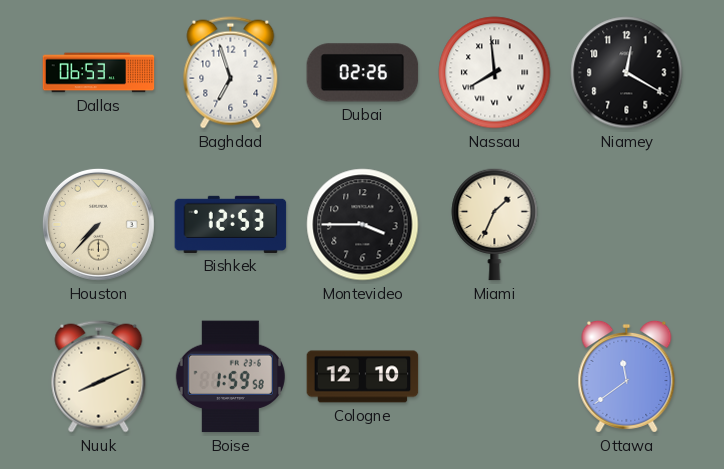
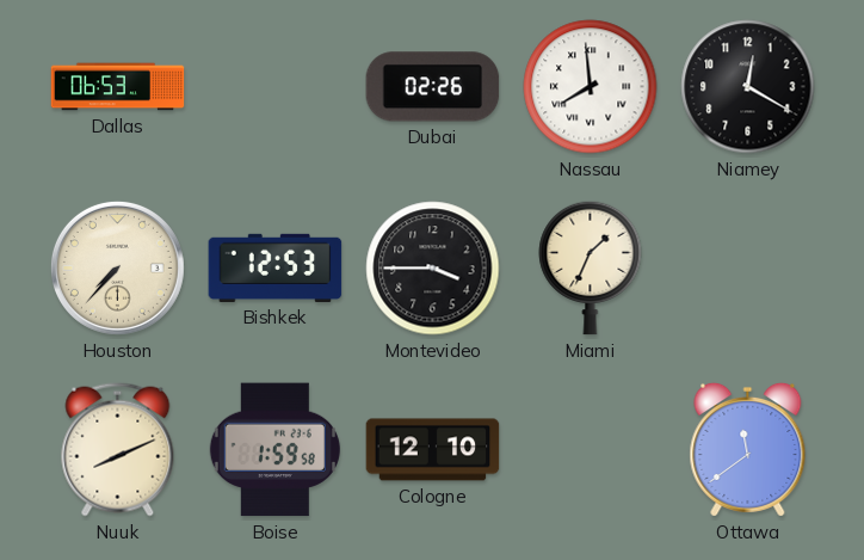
Baghdad: 6:57 -> none (231, 73)
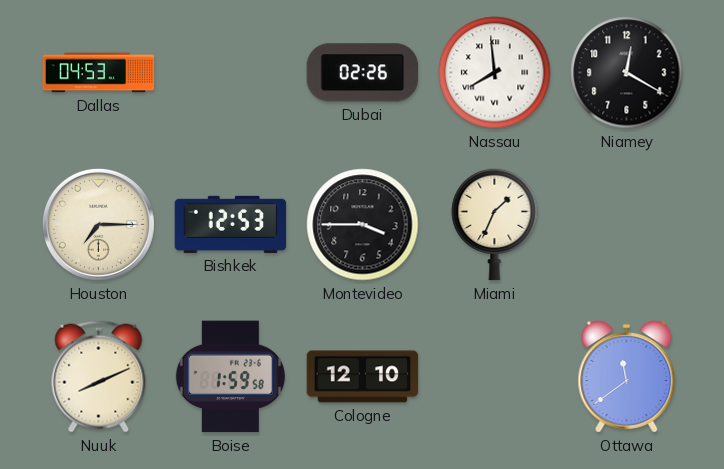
Dallas: 06:53 -> 04:53 (99, 73)
Houston: 7:37 -> 7:15 (98, 224)
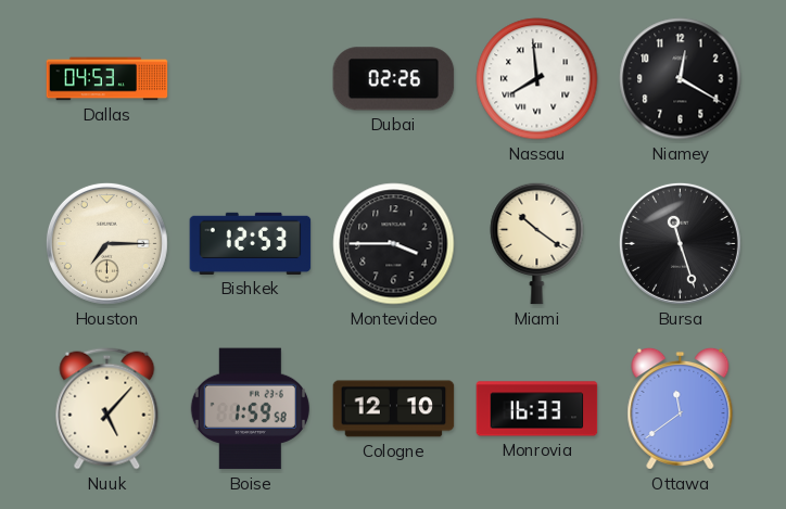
Miami: 1:34 -> 10:21 (537, 243)
Bursa: none -> 11:27 (680, 243)
Nuuk: 8:11 -> 5:07 (107, 409)
Monrovia: none -> 16:33 (537, 409)
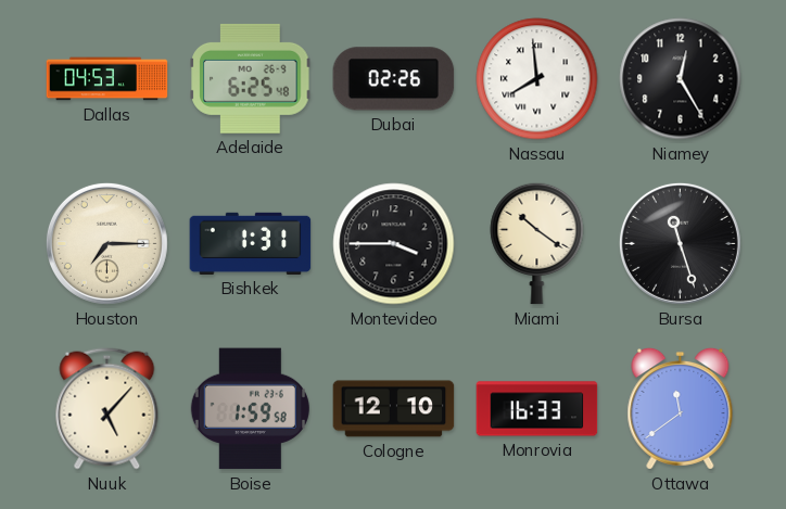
Adelaide: none -> 6:25 (251, 78)
Niamey: 12:20 -> 12:25 (681, 79)
Bishkek: 12:53 -> 1:31 (251, 243)
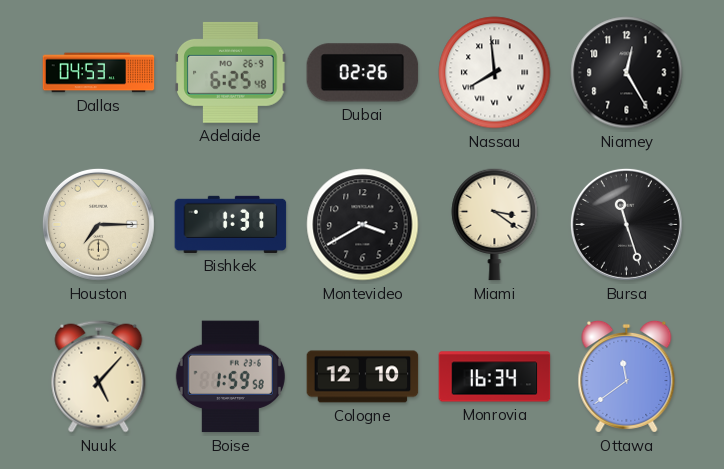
Montevideo: 3:45 -> 3:40 (363, 225)
Miami: 10:21 -> 3:21 (495, 224)
Monrovia: 16:33 -> 16:34 (495, 377)
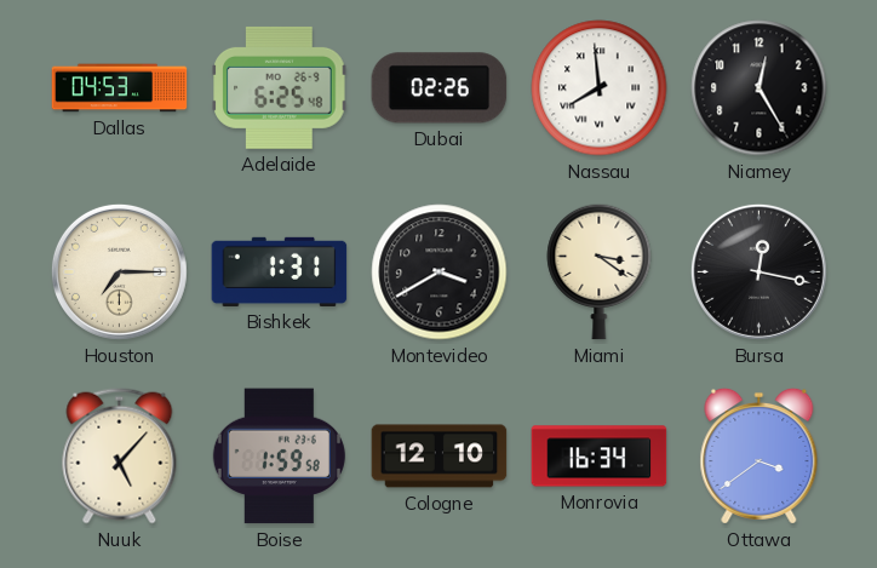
Bursa: 11:27 -> 12:17 (758, 271)
Ottawa: 11:39 -> 3:39 (760, 455)
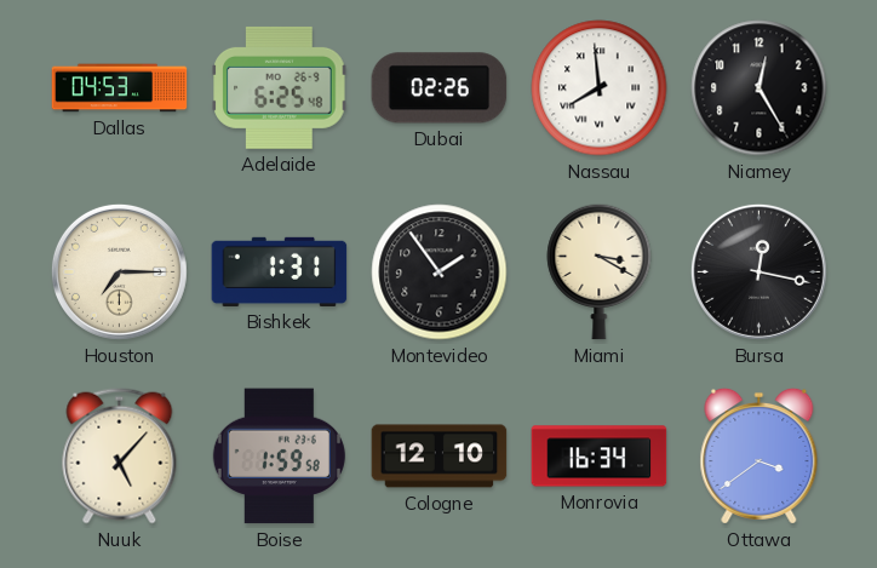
Montevideo: 3:40 -> 1:54 (440, 272)
Miami: 3:21 -> 3:20 (600, 271)
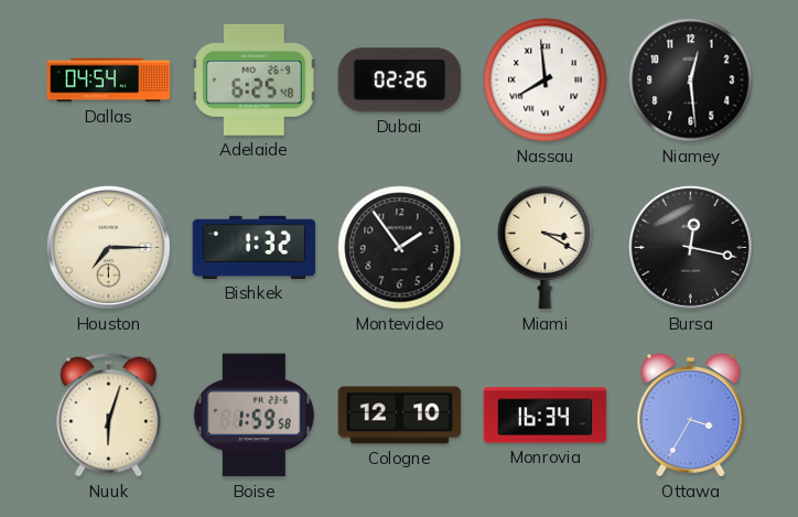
Dallas: 04:53 -> 04:54 (109, 80)
Niamey: 12:25 -> 12:29 (691, 80)
Bishkek: 1:31 -> 1:32 (255, 247)
Nuuk: 5:07 -> 6:03 (109, 416)
Ottawa: 3:39 -> 3:35 (691, 414)
